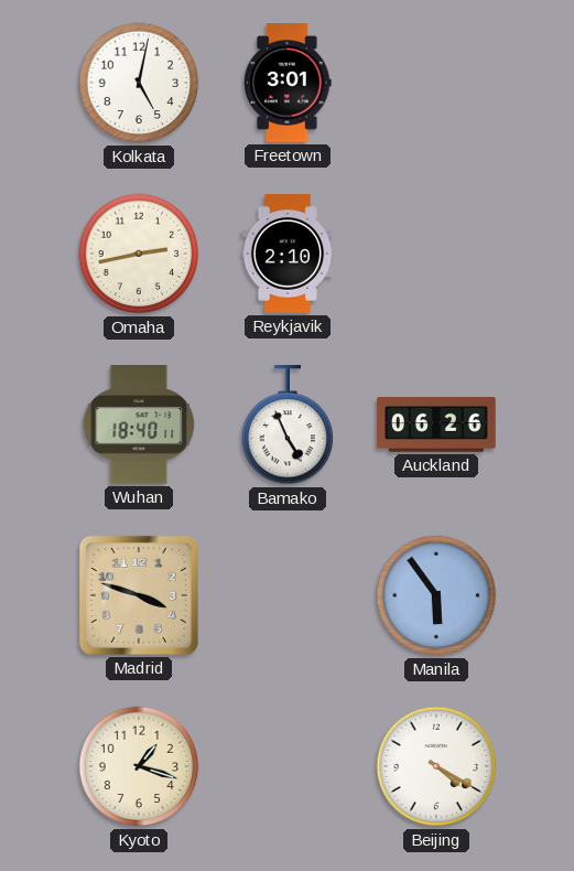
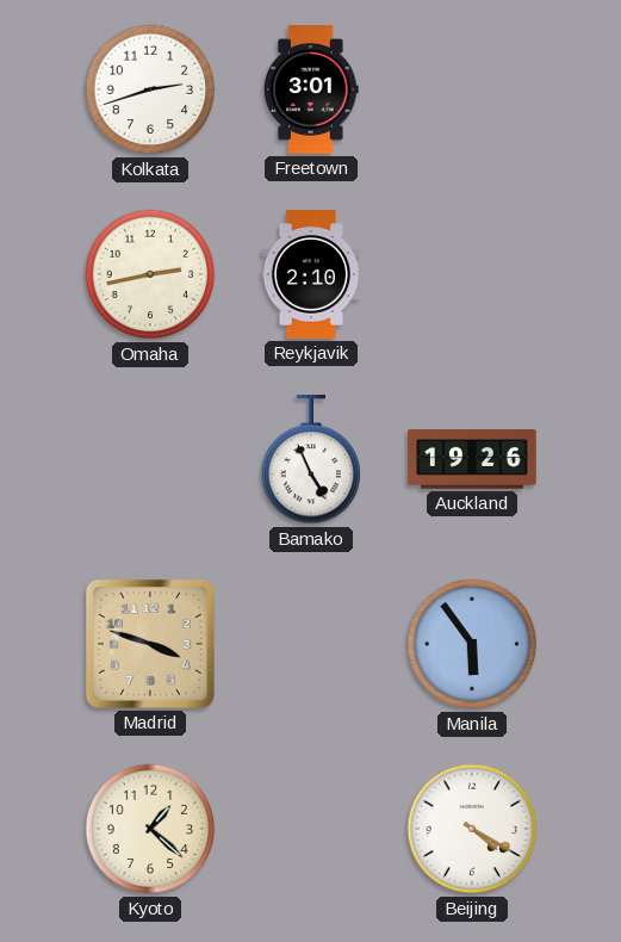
Kolkata: 5:02 -> 2:42 (150, 89)
Wuhan: 18:40 -> none (139, 424)
Auckland: 06:26 -> 19:26 (472, 459)
Kyoto: 1:18 -> 1:22 (150, 829)
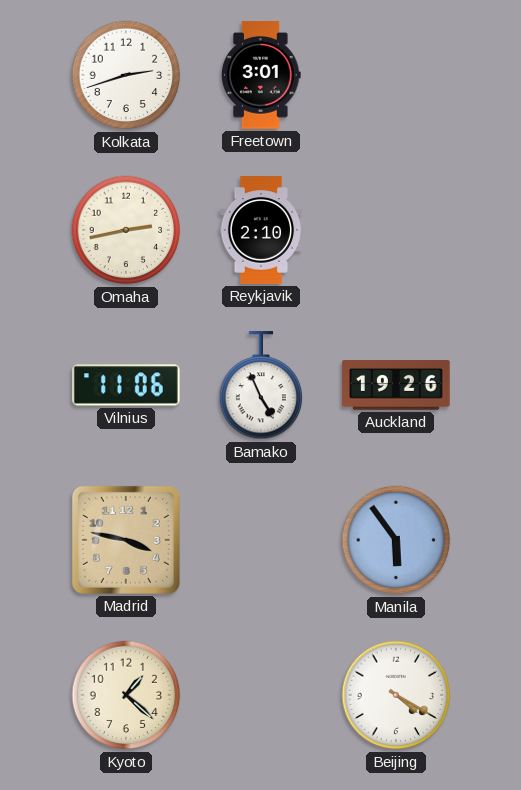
Vilnius: none -> 11:06 (127, 385)
Madrid: 3:48 -> 3:47 (126, 540)
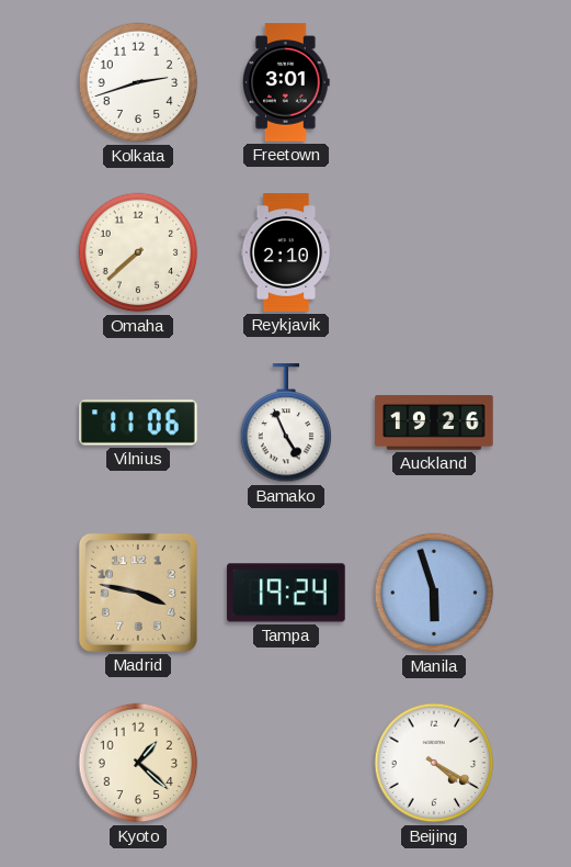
Omaha: 2:43 -> 7:38 (138, 252)
Tampa: none -> 19:24 (287, 593)
Manila: 5:54 -> 5:57 (434, 593)
